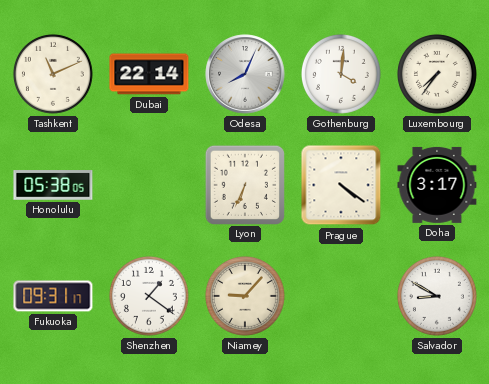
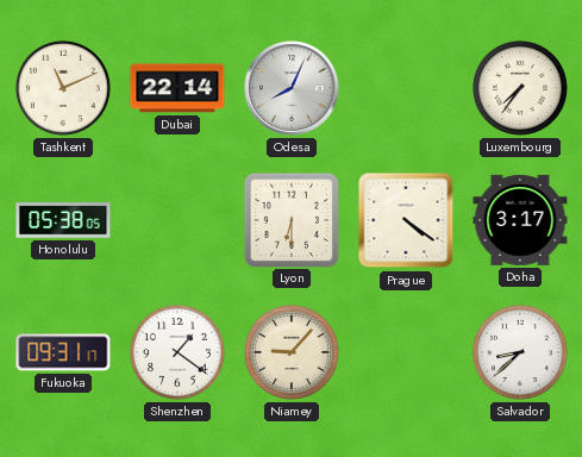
Gothenburg: 4:01 -> none (341, 74)
Lyon: 6:34 -> 6:30 (290, 219)
Salvador: 8:50 -> 8:38 (520, 352)
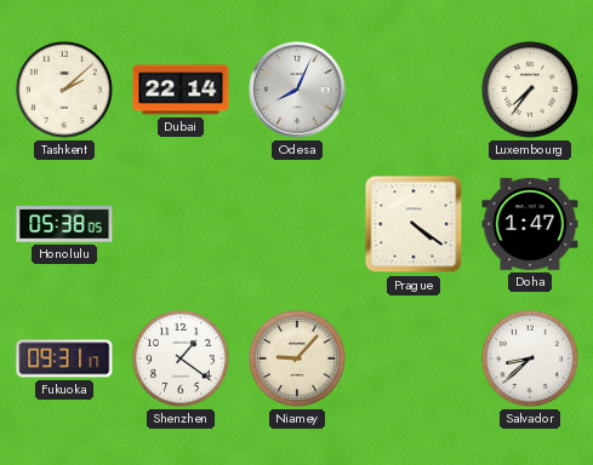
Tashkent: 11:11 -> 2:08 (64, 90)
Lyon: 6:30 -> none (290, 219)
Doha: 3:17 -> 1:47 (530, 224)
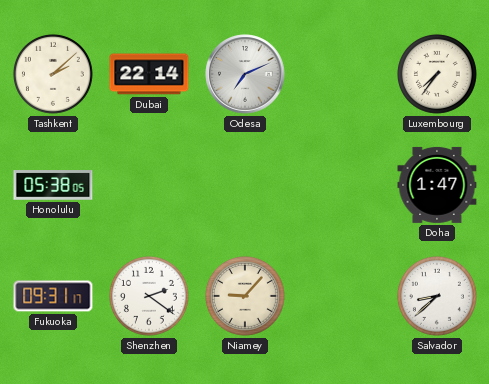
Odesa: 8:04 -> 7:11 (245, 74)
Prague: 4:21 -> none (414, 224)
Shenzhen: 1:21 -> 2:21 (149, 296)
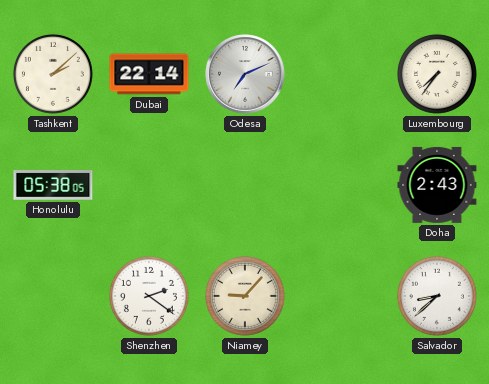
Doha: 1:47 -> 2:43 (437, 185)
Fukuoka: 09:31 -> none (53, 296)
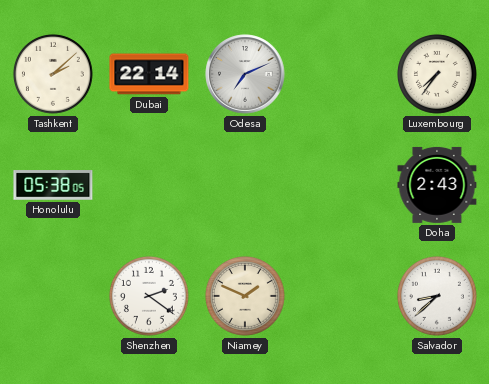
Niamey: 9:07 -> 1:49 (245, 296)
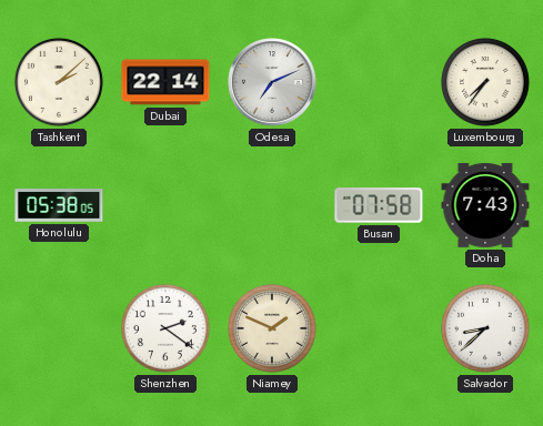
Busan: none -> 07:58 (379, 205)
Doha: 2:43 -> 7:43 (485, 205)
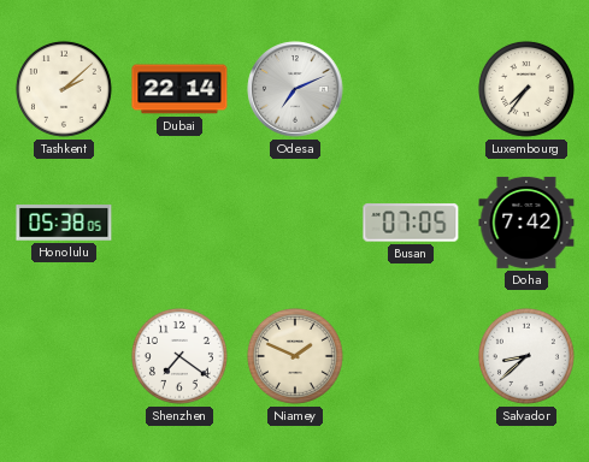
Busan: 07:58 -> 07:05 (411, 223)
Doha: 7:43 -> 7:42 (526, 223)
Shenzhen: 2:21 -> 7:21 (179, 356)
